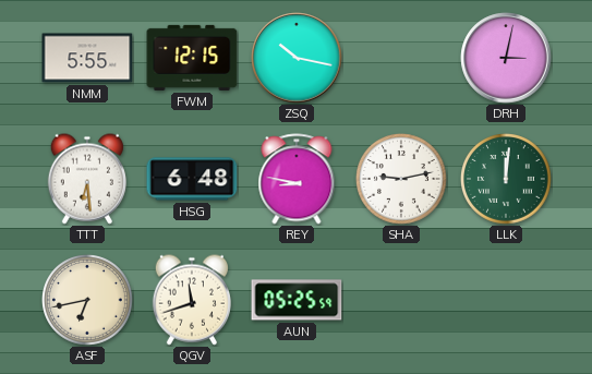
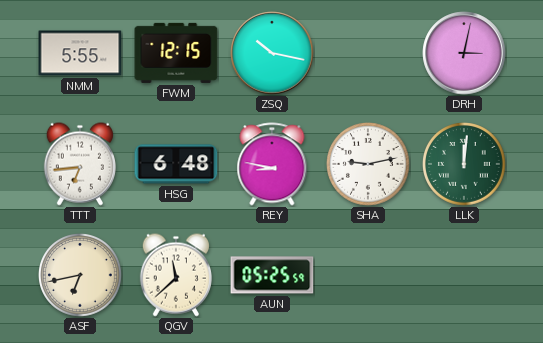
TTT: 6:29 -> 6:44 (80, 164)
QGV: 11:42 -> 11:38 (176, 275)
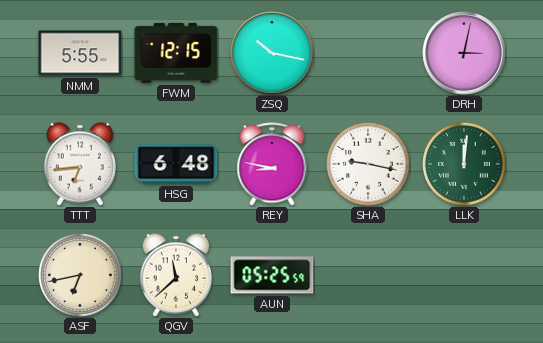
SHA: 9:13 -> 9:17 (369, 165)
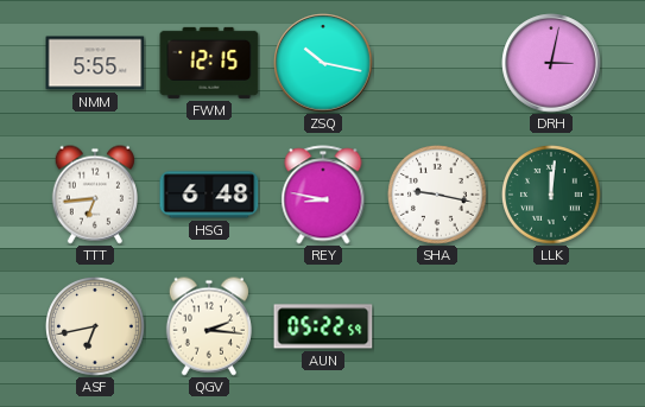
QGV: 11:38 -> 2:16 (209, 326)
AUN: 05:25 -> 05:22 (323, 326)
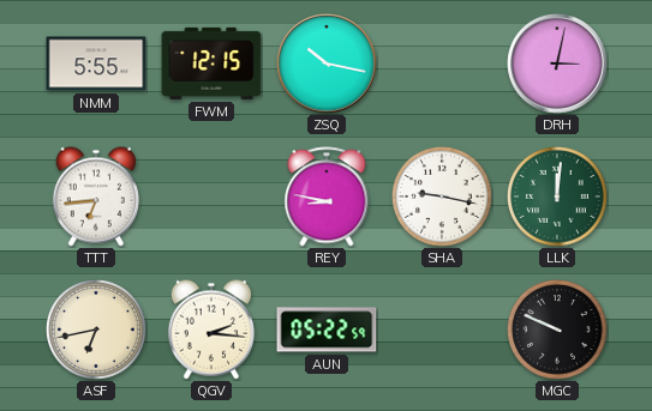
HSG: 6:48 -> none (209, 195)
MGC: none -> 9:49 (558, 331)
